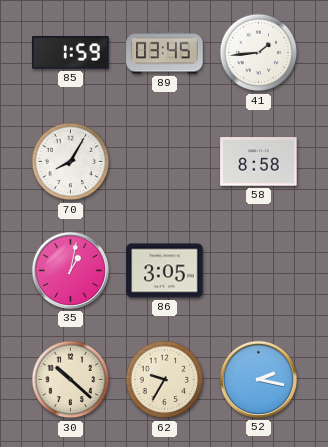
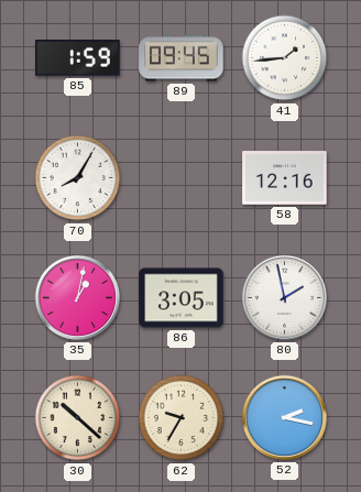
89: 03:45 -> 09:45 (182, 58)
58: 8:58 -> 12:16 (285, 178)
80: none -> 1:58 (284, 297)
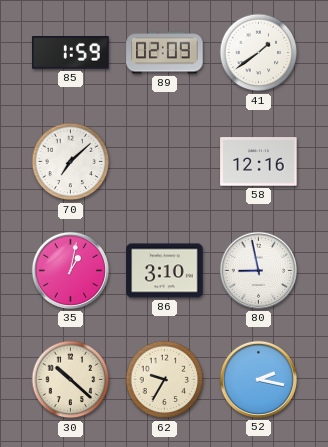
89: 09:45 -> 02:09 (165, 53)
41: 1:44 -> 1:39 (259, 53)
70: 8:05 -> 7:08 (71, 162)
86: 3:05 -> 3:10 (165, 271)
80: 1:58 -> 8:58 (258, 270)
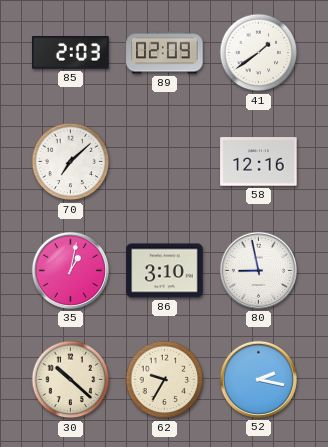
85: 1:59 -> 2:03 (71, 53)
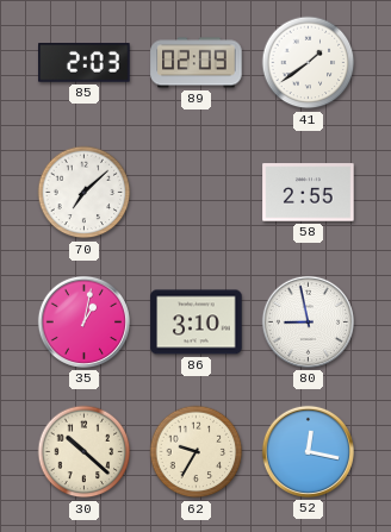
58: 12:16 -> 2:55 (309, 193)
52: 2:17 -> 12:17 (308, 451)
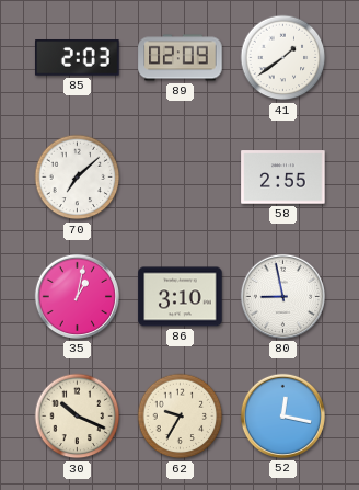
30: 10:22 -> 10:19 (78, 417)
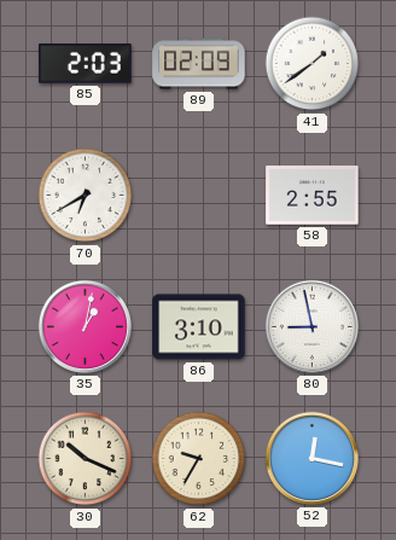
70: 7:08 -> 6:40 (86, 196)
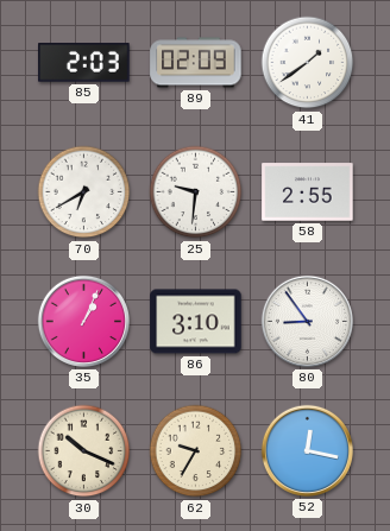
25: none -> 9:31 (196, 192)
35: 1:02 -> 1:04 (83, 321)
80: 8:58 -> 8:54 (307, 321)
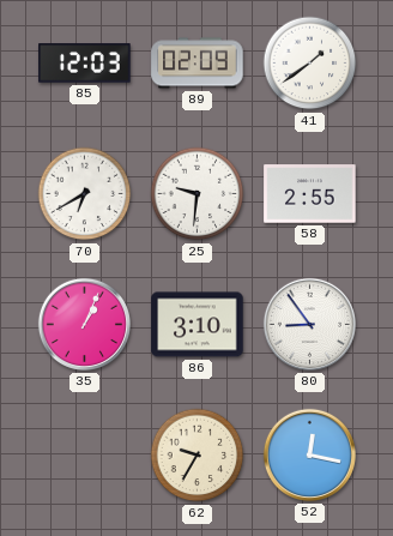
85: 2:03 -> 12:03 (85, 64)
30: 10:19 -> none (84, 451)
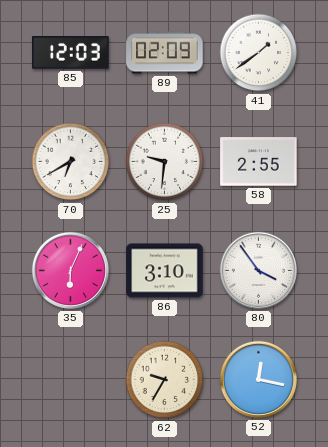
35: 1:04 -> 6:04 (70, 270)
80: 8:54 -> 3:54 (258, 270)
